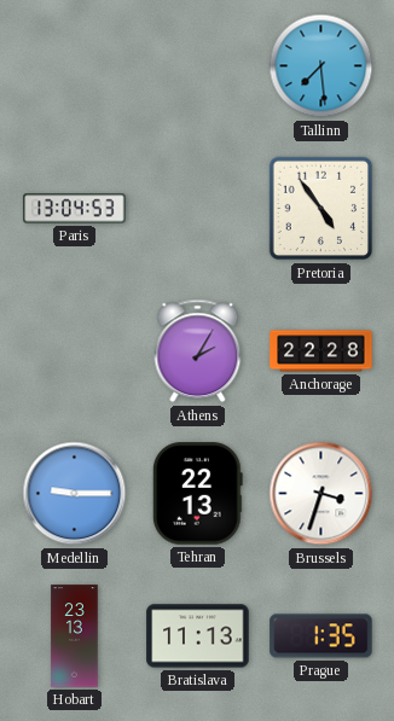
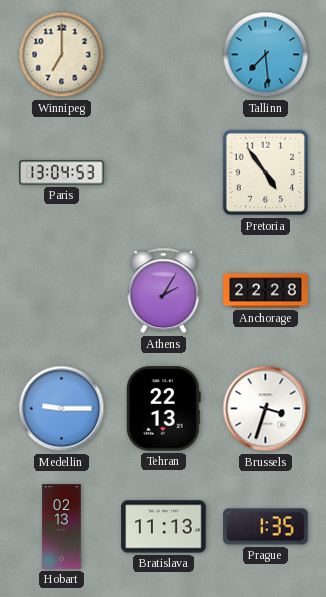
Winnipeg: none -> 7:00 (62, 55)
Hobart: 23:13 -> 02:13 (62, 527)
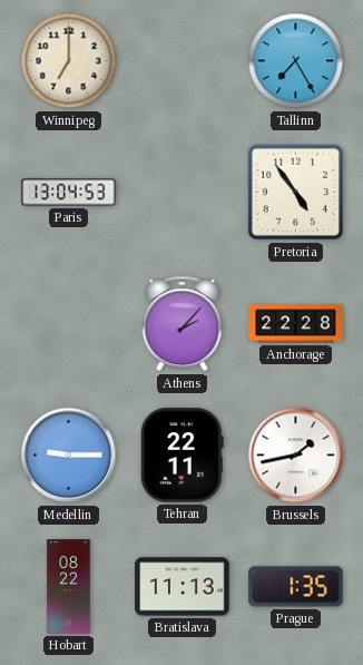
Tallinn: 7:29 -> 7:25 (296, 61)
Athens: 2:05 -> 2:07 (183, 324)
Tehran: 22:13 -> 22:11 (181, 456)
Brussels: 3:33 -> 1:43 (296, 456)
Hobart: 02:13 -> 08:22 (69, 587)
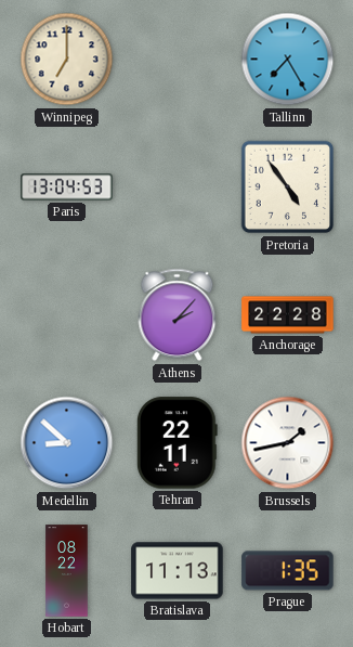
Medellin: 9:15 -> 8:52 (67, 443)
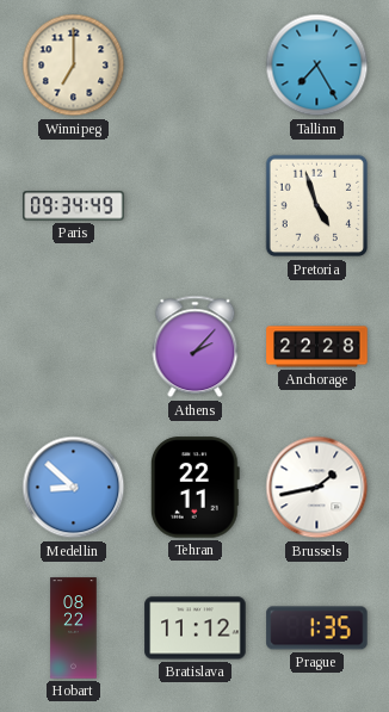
Paris: 13:04 -> 09:34 (74, 206)
Pretoria: 4:54 -> 4:57 (317, 206)
Bratislava: 11:13 -> 11:12 (196, 629)
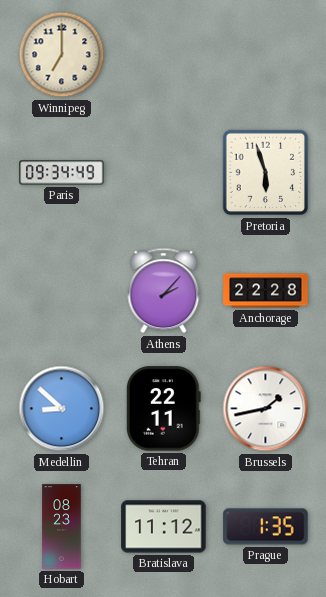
Tallinn: 7:25 -> none (317, 66)
Pretoria: 4:57 -> 5:57 (266, 173)
Hobart: 08:22 -> 08:23 (62, 527)
